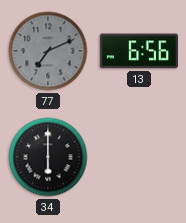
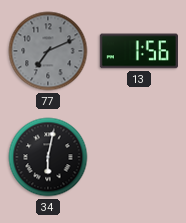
13: 6:56 -> 1:56 (139, 51)
34: 6:00 -> 6:02 (48, 157)
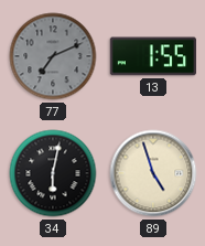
13: 1:56 -> 1:55 (153, 56)
89: none -> 4:57 (153, 173)
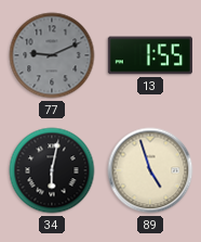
77: 7:11 -> 9:11 (52, 55)
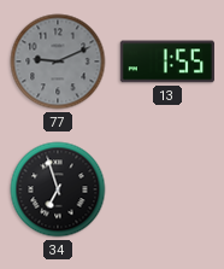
34: 6:02 -> 6:57 (58, 189)
89: 4:57 -> none (150, 170)
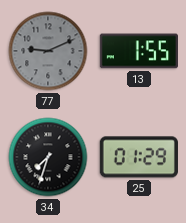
34: 6:57 -> 7:33 (48, 157)
25: none -> 01:29 (139, 157)
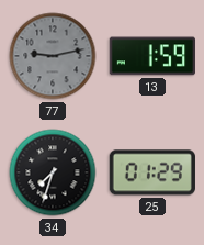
77: 9:11 -> 9:13 (53, 56)
13: 1:55 -> 1:59 (152, 56)
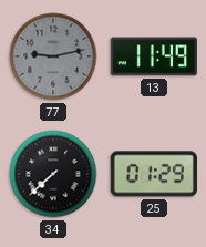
13: 1:59 -> 11:49 (154, 56)
34: 7:33 -> 7:38 (53, 174)
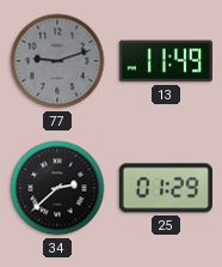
77: 9:13 -> 9:12 (57, 61)
34: 7:38 -> 2:38 (57, 188)
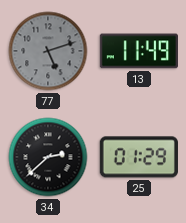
77: 9:12 -> 5:12 (48, 51)
